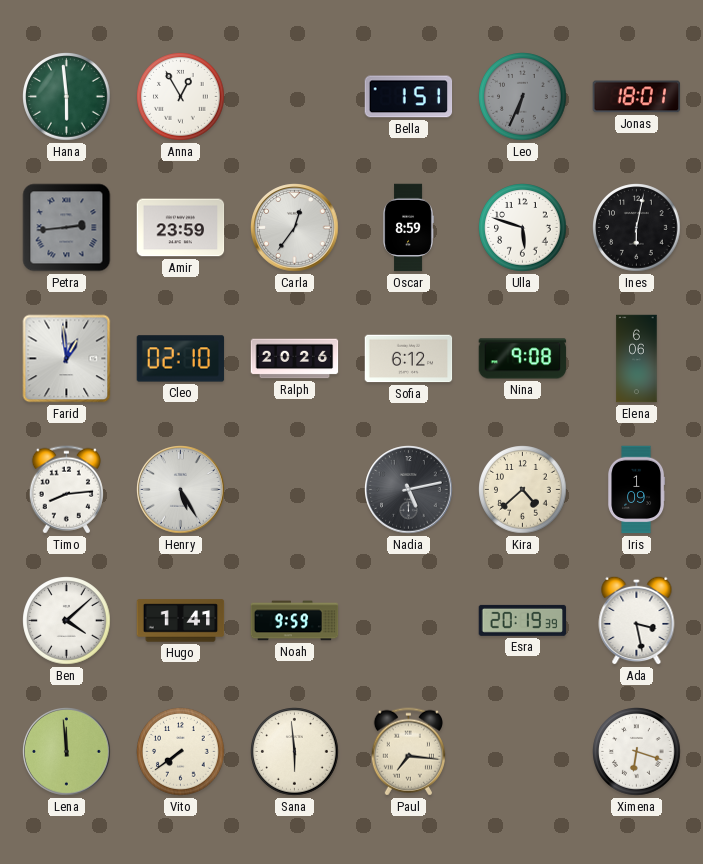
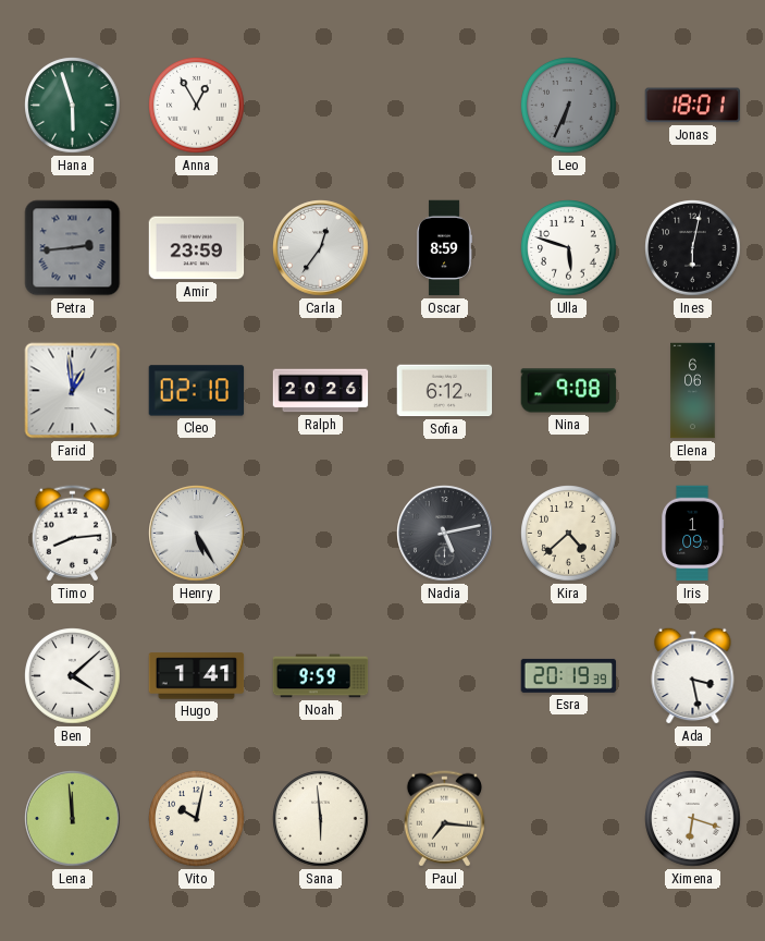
Hana: 5:59 -> 5:57 (73, 106)
Bella: 1:51 -> none (409, 97)
Vito: 7:39 -> 10:02 (197, 819)
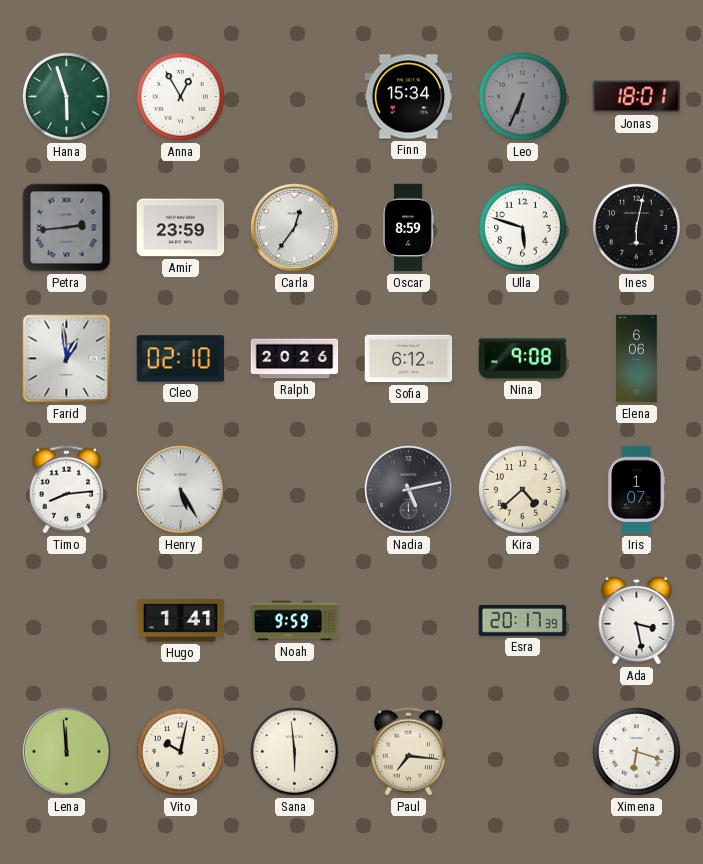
Finn: none -> 15:34 (409, 97)
Iris: 1:09 -> 1:07 (637, 490)
Ben: 4:08 -> none (73, 676)
Esra: 20:19 -> 20:17 (523, 620)
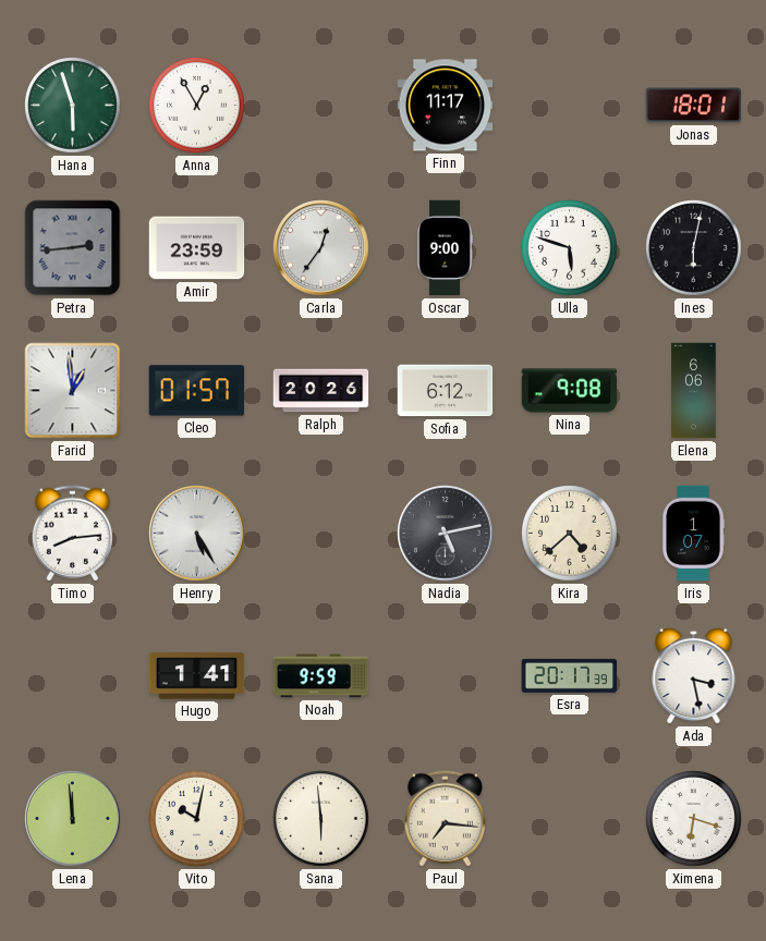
Finn: 15:34 -> 11:17 (446, 106)
Leo: 6:34 -> none (523, 97)
Oscar: 8:59 -> 9:00 (445, 248)
Cleo: 02:10 -> 01:57 (197, 391)
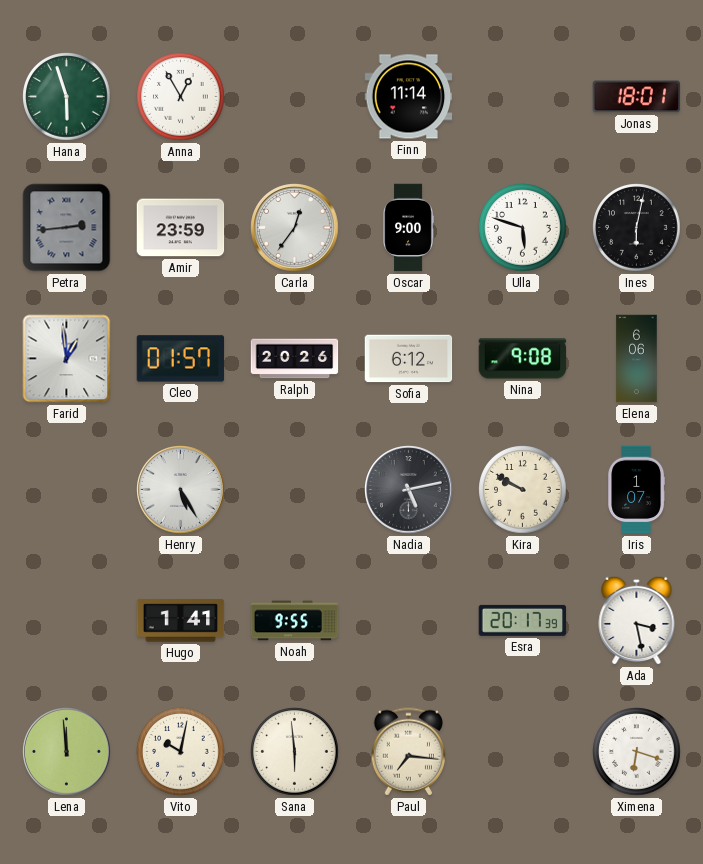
Finn: 11:17 -> 11:14 (409, 97)
Timo: 8:14 -> none (72, 534)
Kira: 4:38 -> 9:50 (523, 490)
Noah: 9:59 -> 9:55 (295, 621)
